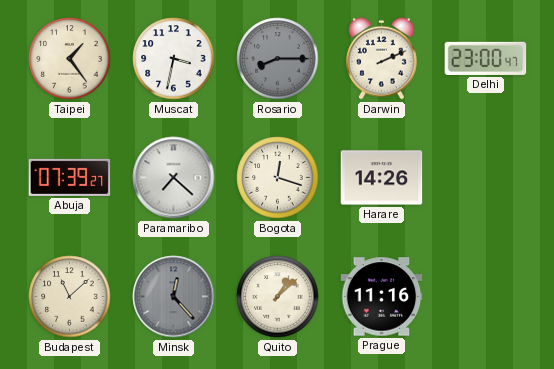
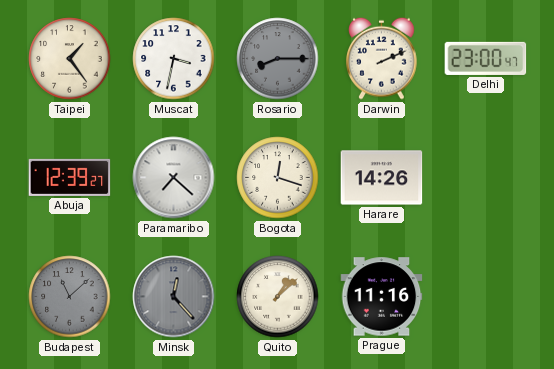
Abuja: 07:39 -> 12:39 (70, 177)
Budapest dial: cream -> grey (70, 297)
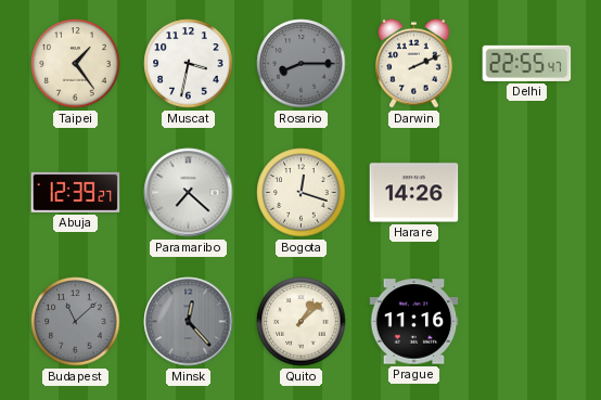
Delhi: 23:00 -> 22:55 (527, 63)
